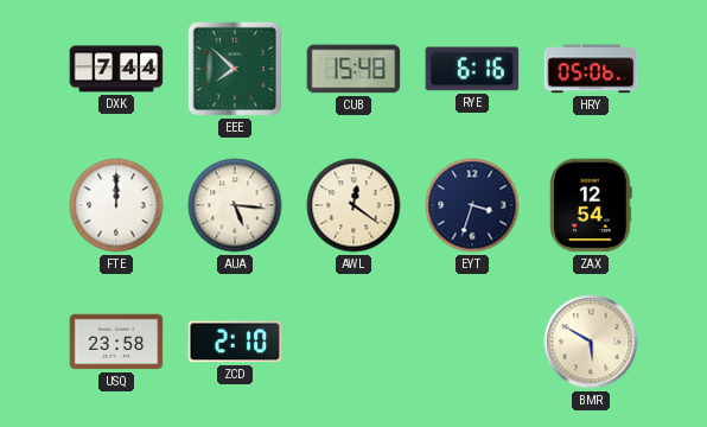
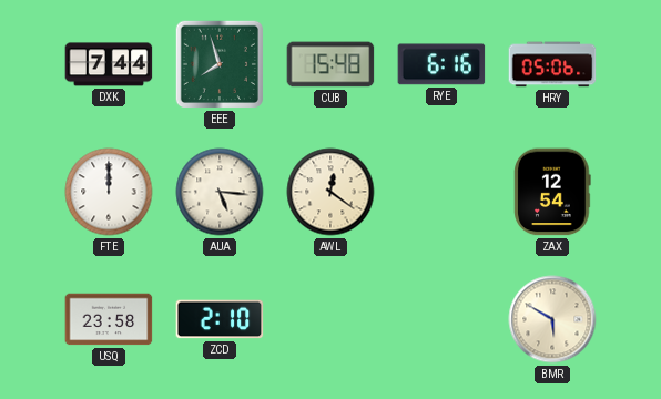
EEE: 7:52 -> 7:57 (220, 64)
EYT: 3:33 -> none (472, 205)
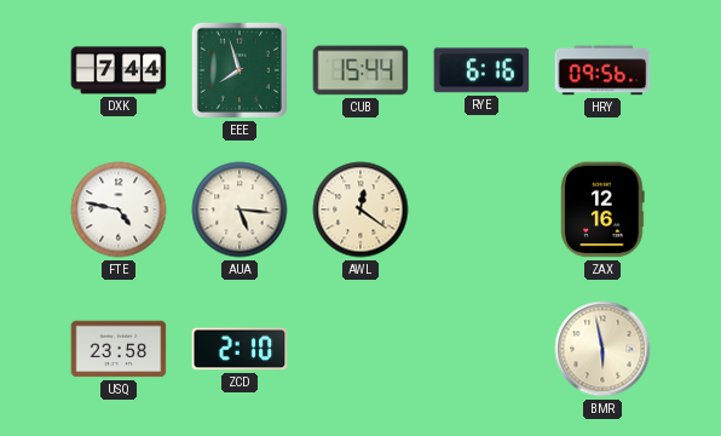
CUB: 15:48 -> 15:44 (360, 70)
HRY: 05:06 -> 09:56 (602, 70)
FTE: 12:00 -> 4:47 (119, 210)
ZAX: 12:54 -> 12:16 (602, 210)
BMR: 5:50 -> 5:58 (602, 349)
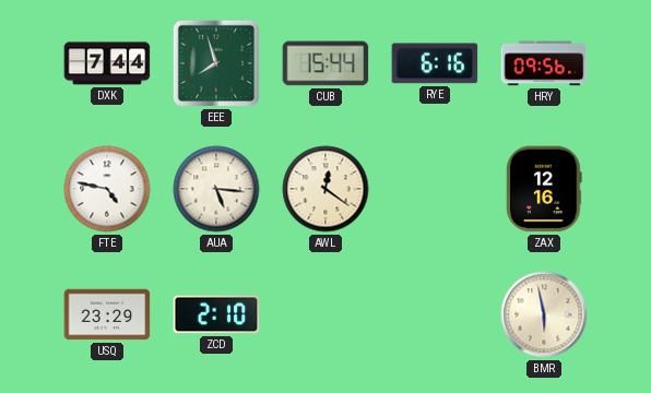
USQ: 23:58 -> 23:29 (107, 314)
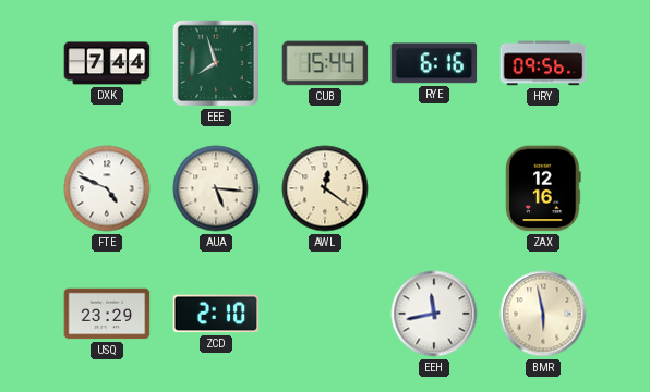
FTE: 4:47 -> 4:49 (107, 188)
EEH: none -> 11:43 (434, 314)
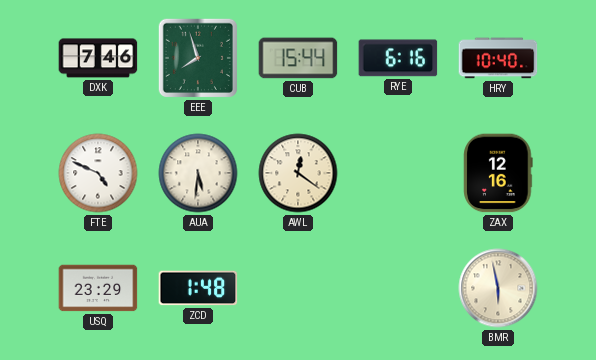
DXK: 7:44 -> 7:46 (98, 58)
HRY: 09:56 -> 10:40 (498, 58)
AUA: 5:16 -> 5:31 (198, 173)
ZCD: 2:10 -> 1:48 (198, 288)
EEH: 11:43 -> none (434, 314)
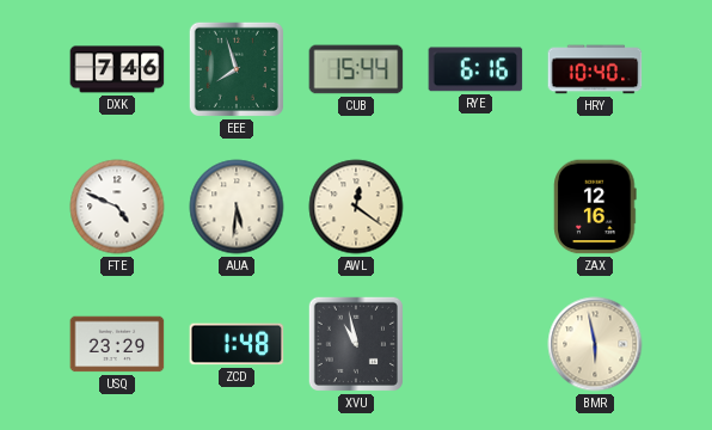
XVU: none -> 10:58 (356, 344)
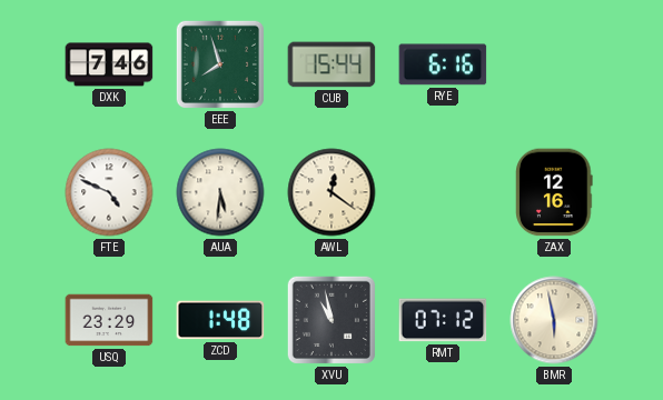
HRY: 10:40 -> none (595, 69)
RMT: none -> 07:12 (443, 320)
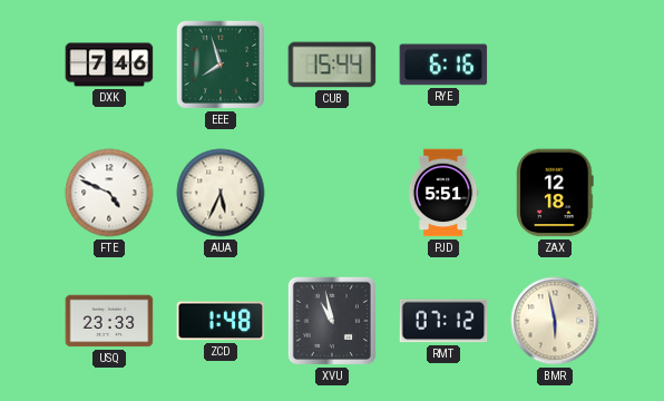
AUA: 5:31 -> 5:34 (221, 193)
AWL: 12:21 -> none (331, 192)
PJD: none -> 5:51 (443, 193)
ZAX: 12:16 -> 12:18 (555, 193)
USQ: 23:29 -> 23:33 (109, 321)
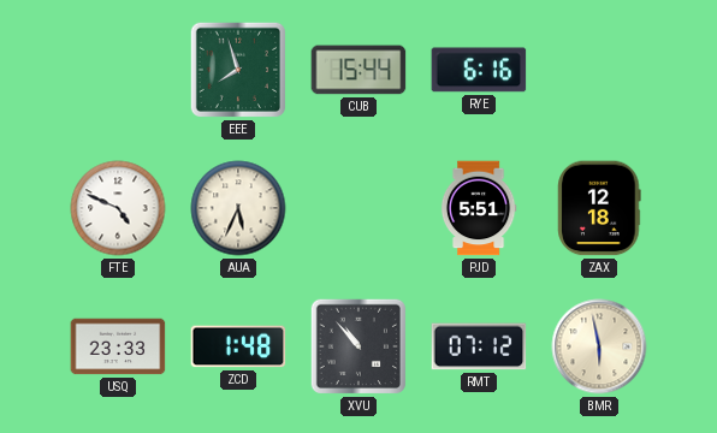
DXK: 7:46 -> none (109, 65)
XVU: 10:58 -> 10:53 (358, 346)
